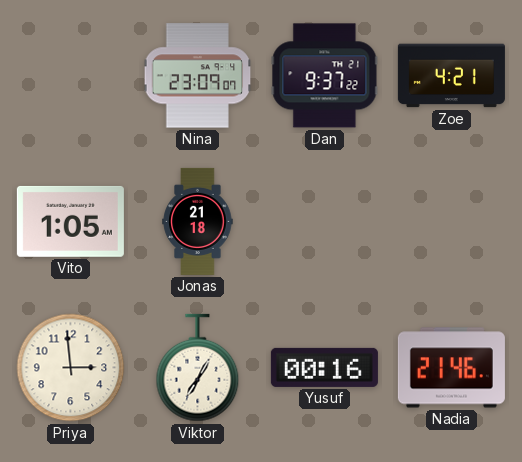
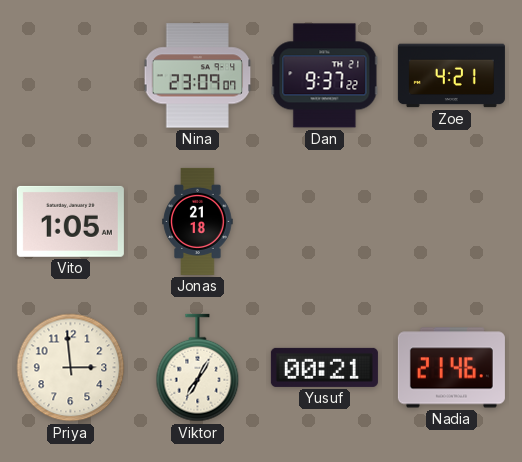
Yusuf: 00:16 -> 00:21 (324, 367)
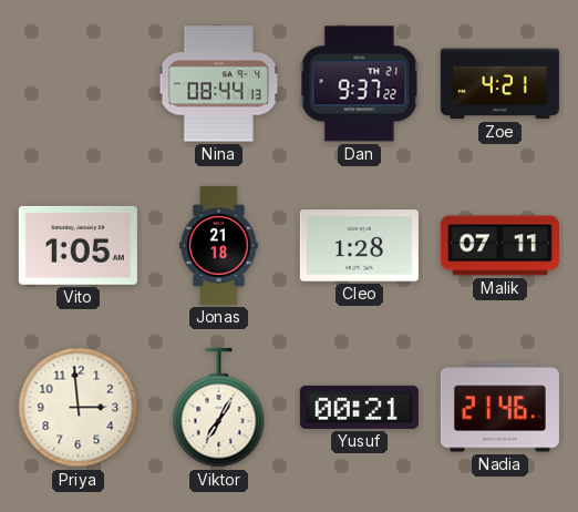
Nina: 23:09 -> 08:44 (219, 84)
Cleo: none -> 1:28 (359, 246)
Malik: none -> 07:11 (499, 246)
